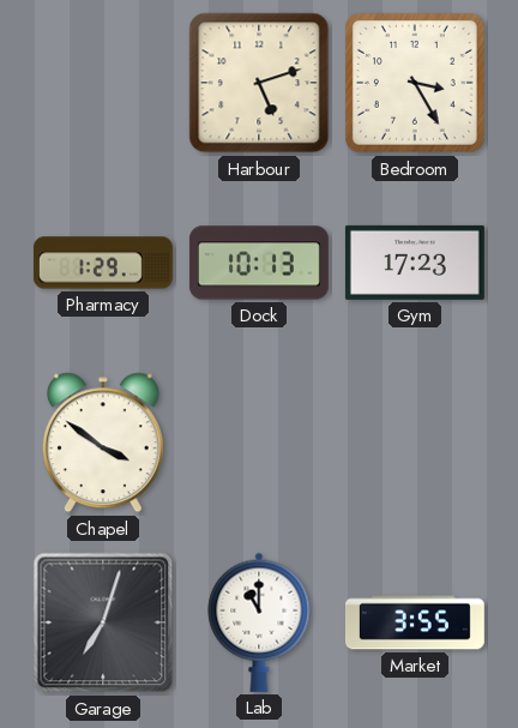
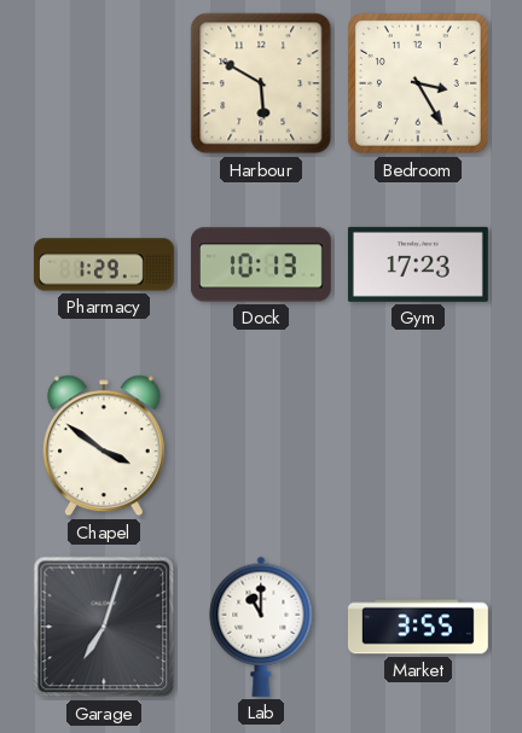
Harbour: 5:12 -> 5:50 (261, 83)
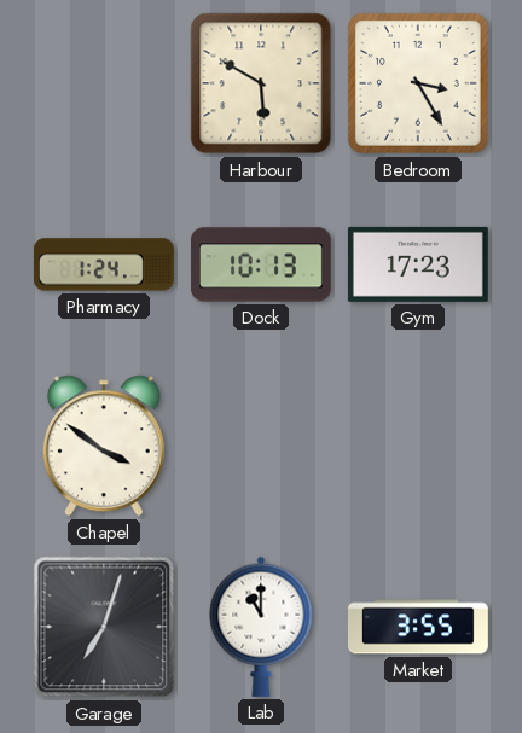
Pharmacy: 1:29 -> 1:24 (104, 264)
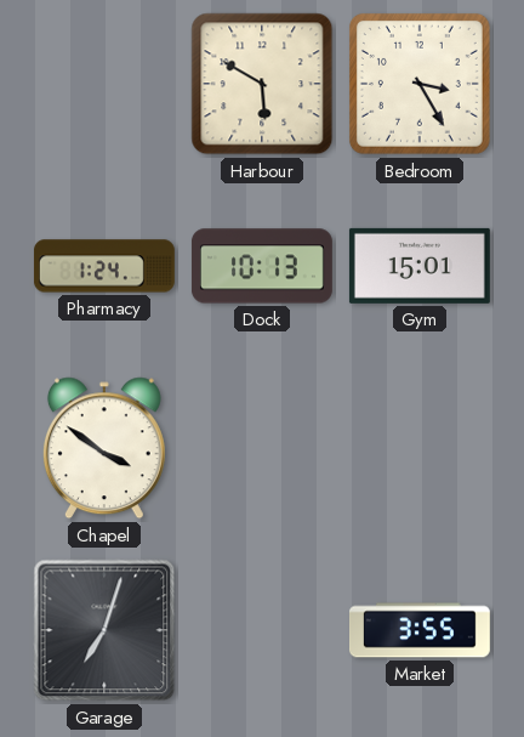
Gym: 17:23 -> 15:01 (420, 266)
Lab: 11:00 -> none (261, 627)
